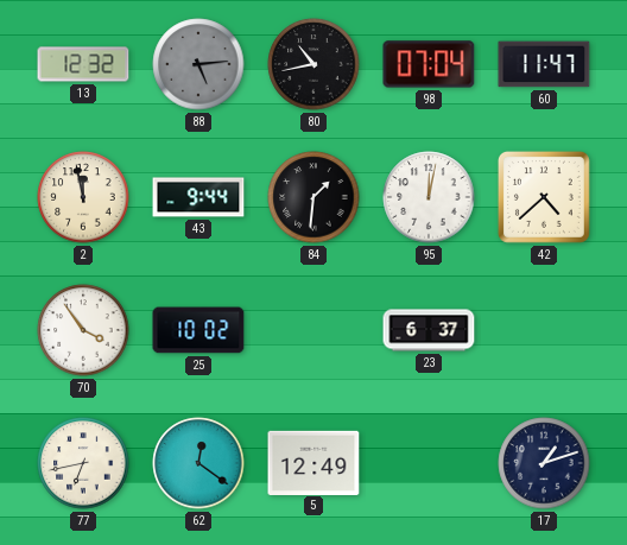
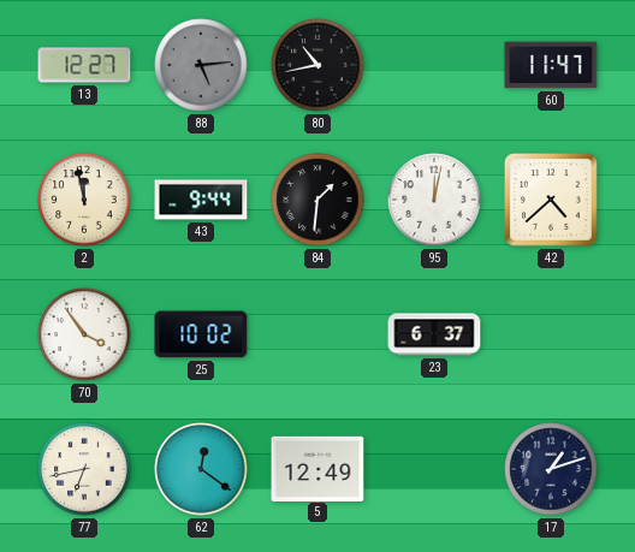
13: 12:32 -> 12:27 (84, 65)
98: 07:04 -> none (429, 64)
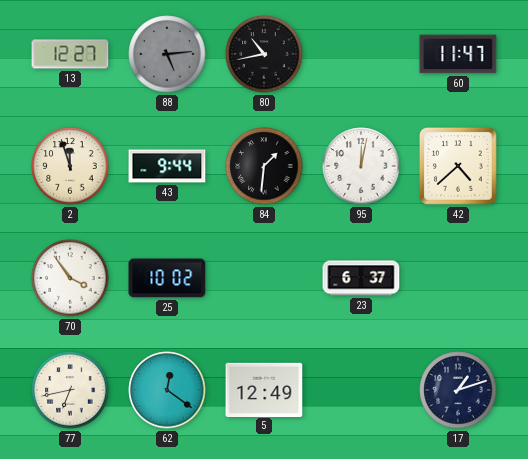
2: 11:58 -> 11:57 (70, 166)
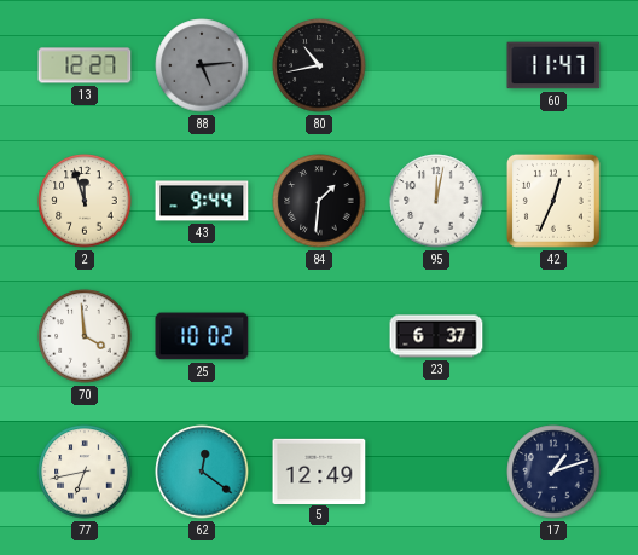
42: 4:38 -> 12:34 (553, 201)
70: 3:54 -> 3:59 (85, 336)
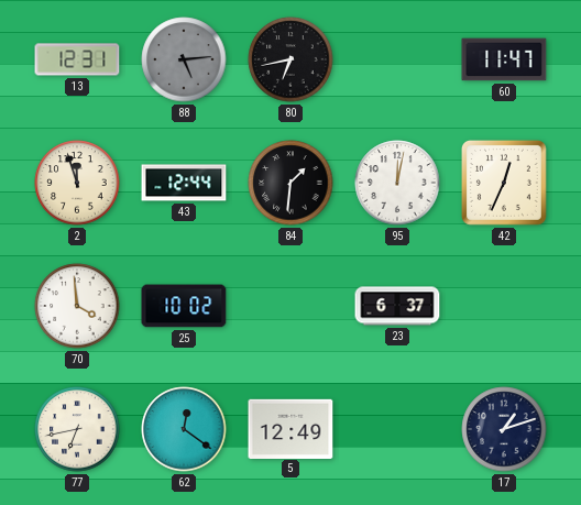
13: 12:27 -> 12:31 (77, 59)
80: 10:43 -> 6:43 (290, 59)
43: 9:44 -> 12:44 (184, 183)
